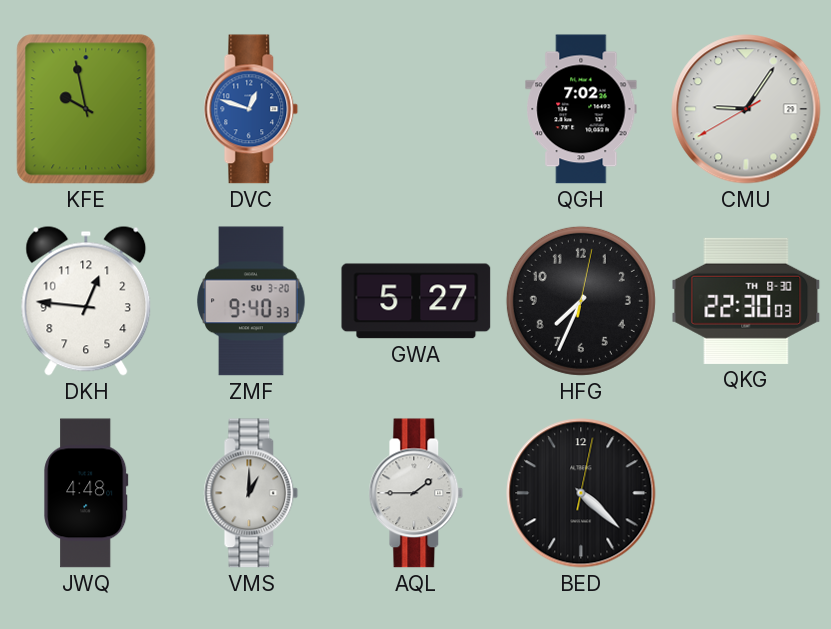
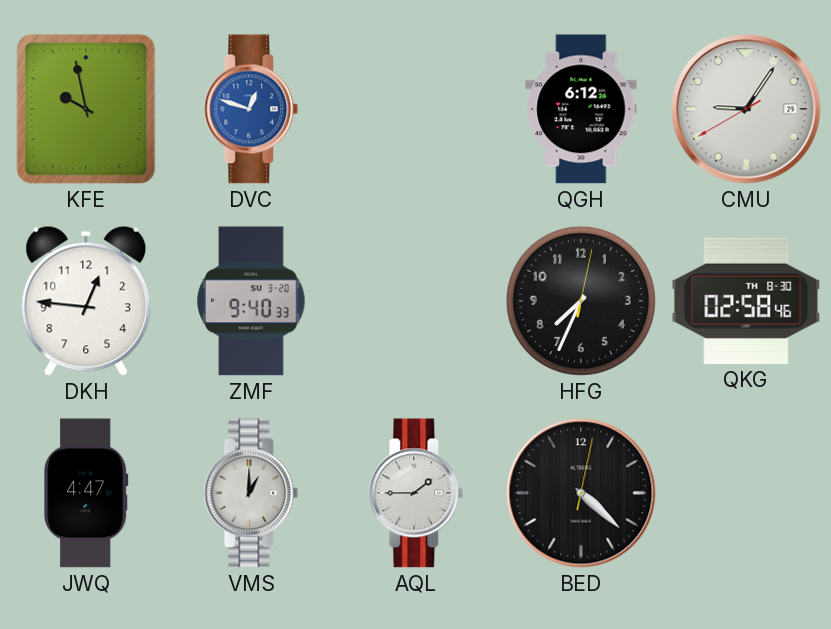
QGH: 7:02 -> 6:12 (581, 109)
GWA: 5:27 -> none (416, 301)
QKG: 22:30 -> 02:58 (746, 301)
JWQ: 4:48 -> 4:47 (86, 493)
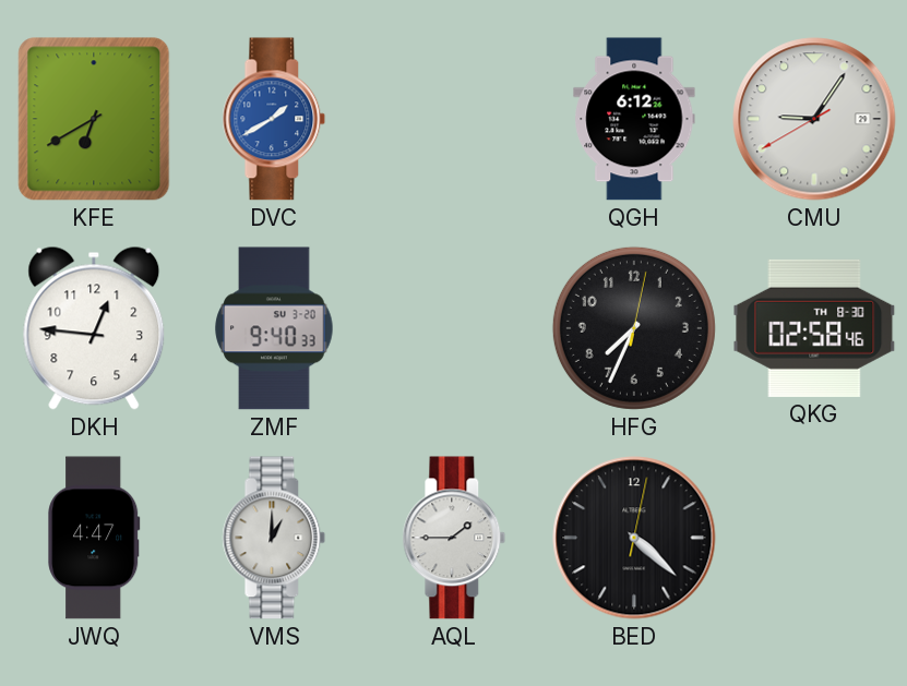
KFE: 9:58 -> 6:40 (94, 119)
DVC: 12:48 -> 1:40 (274, 119)
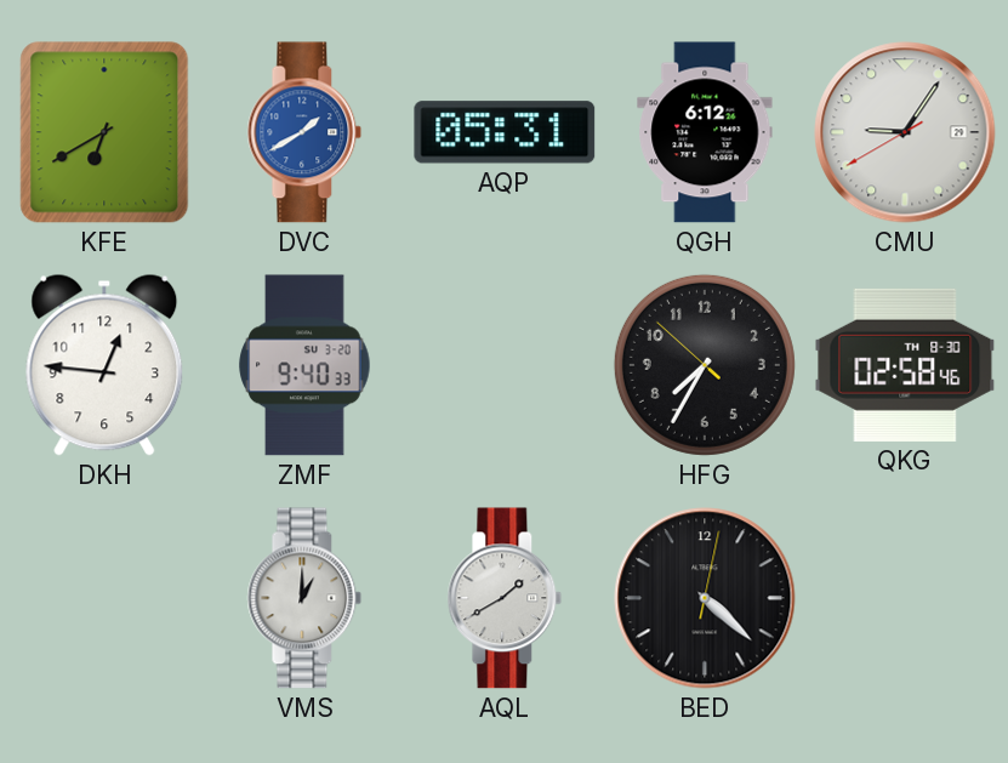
AQP: none -> 05:31 (505, 132)
HFG: 7:34:02 -> 7:34:52 (705, 365)
JWQ: 4:47 -> none (94, 538)
AQL: 1:45 -> 1:40 (505, 598)
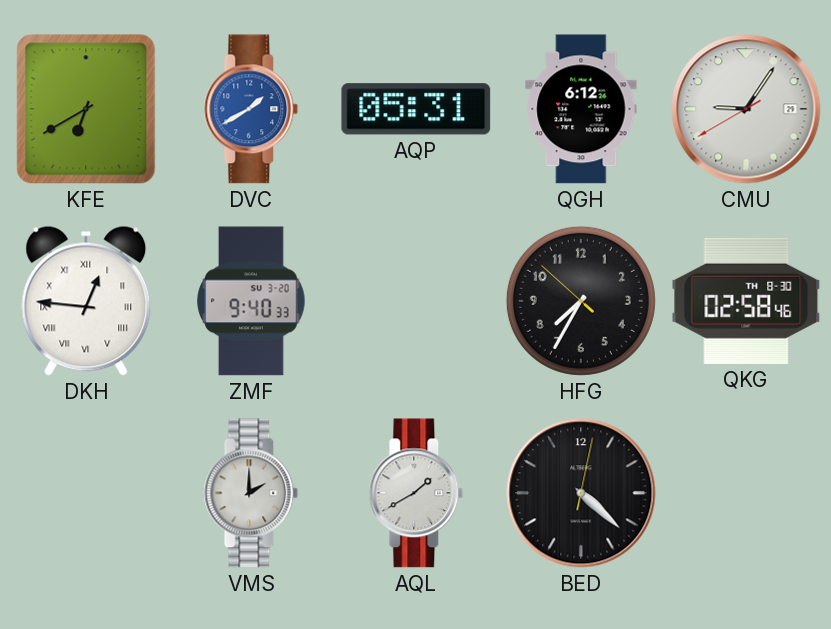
DKH numerals: Arabic -> Roman (86, 301)
VMS: 1:00 -> 2:00 (251, 493)
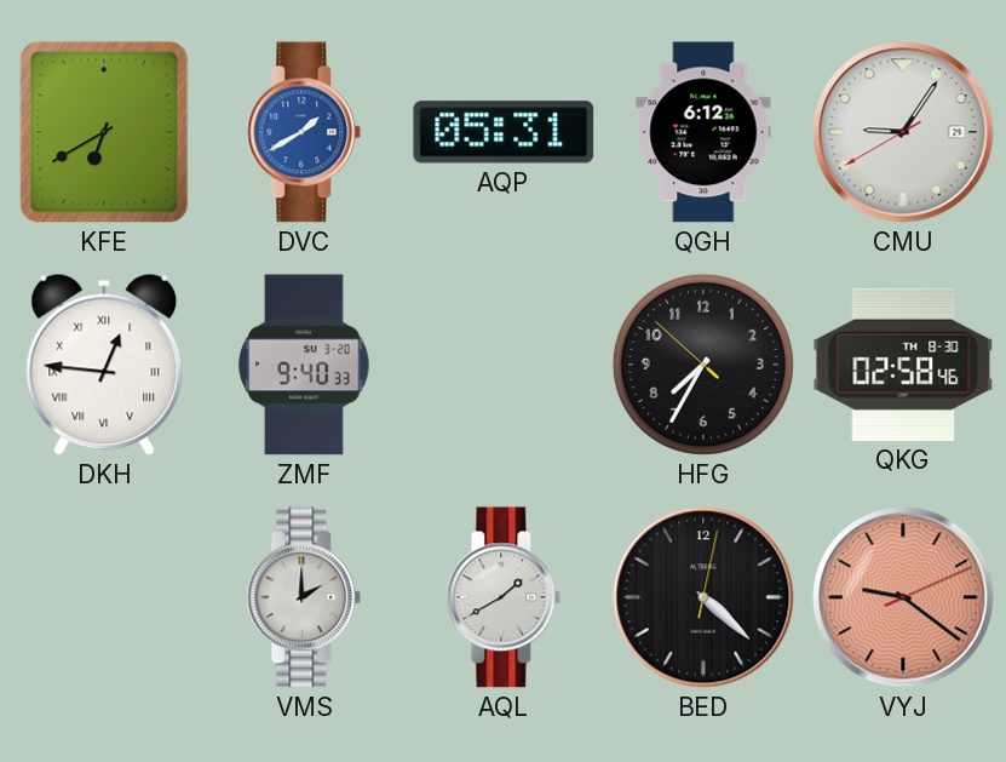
VYJ: none -> 9:21 (903, 597)
